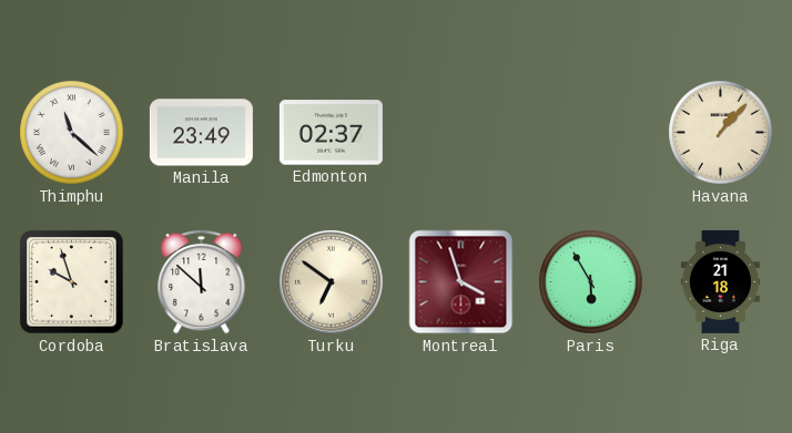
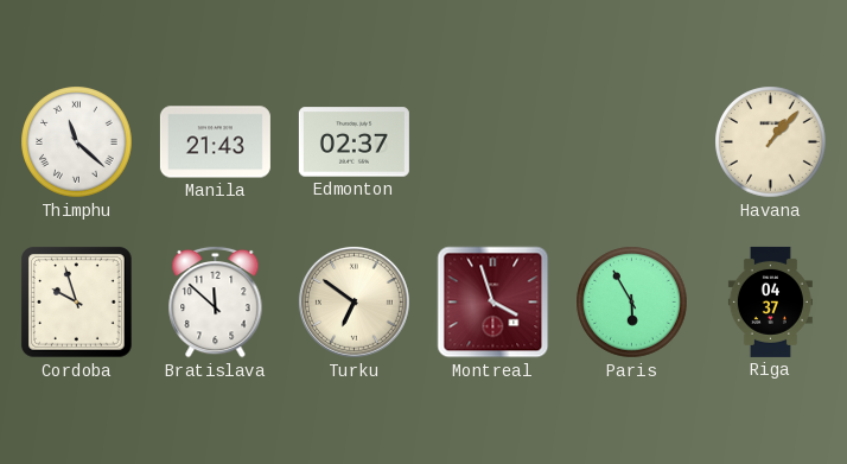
Manila: 23:49 -> 21:43 (215, 142)
Riga: 21:18 -> 04:37 (770, 301)
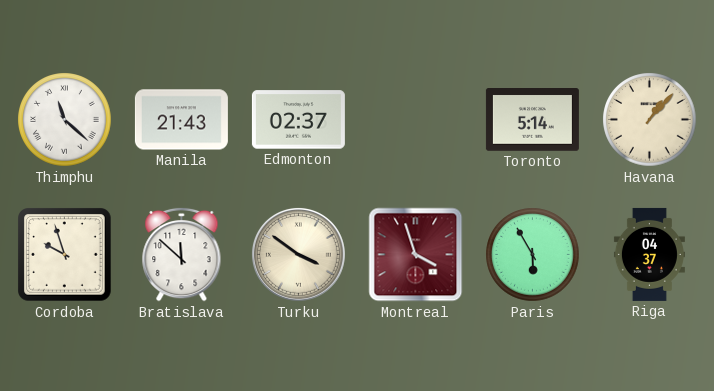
Toronto: none -> 5:14 (532, 120)
Turku: 6:51 -> 3:51 (298, 254)
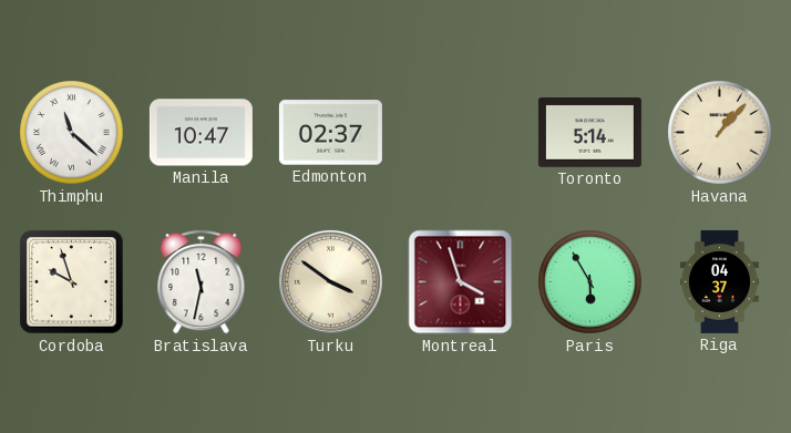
Manila: 21:43 -> 10:47 (201, 133)
Bratislava: 11:52 -> 11:32 (202, 281)
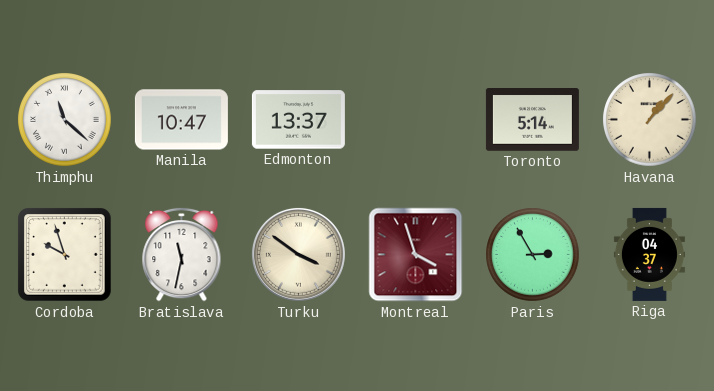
Edmonton: 02:37 -> 13:37 (298, 120)
Paris: 5:55 -> 2:55 (533, 255)
